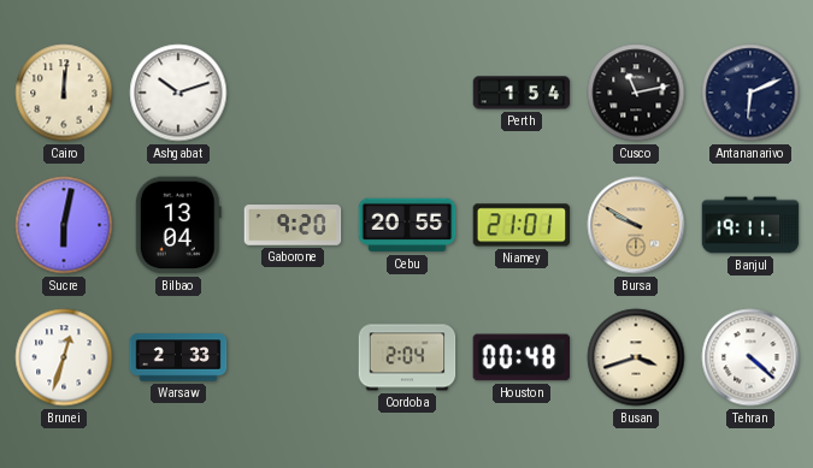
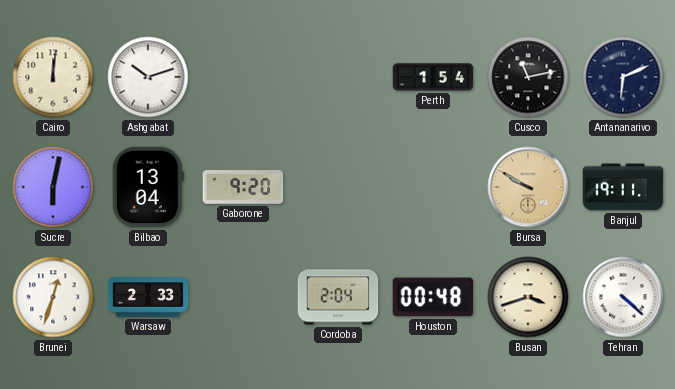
Cebu: 20:55 -> none (407, 225)
Niamey: 21:01 -> none (522, 225)
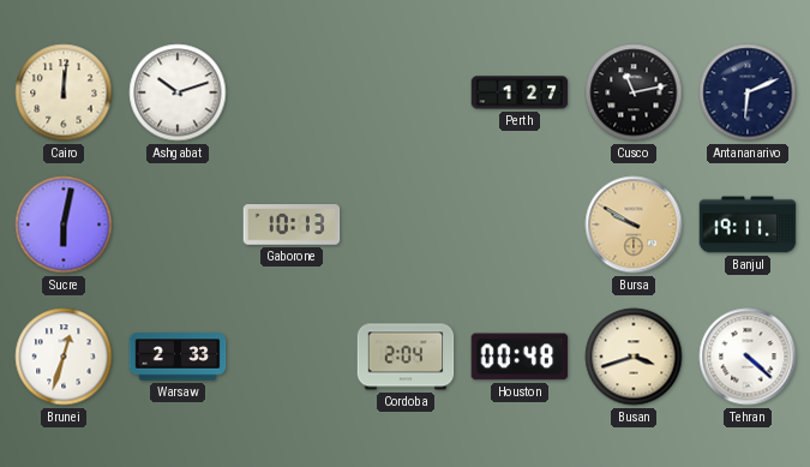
Perth: 1:54 -> 1:27 (520, 92)
Bilbao: 13:04 -> none (148, 187)
Gaborone: 9:20 -> 10:13 (292, 224)
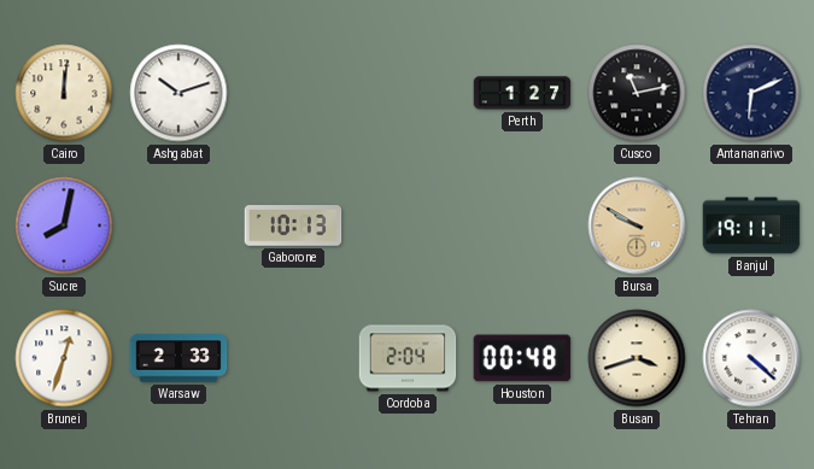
Sucre: 6:02 -> 8:02 (64, 225)
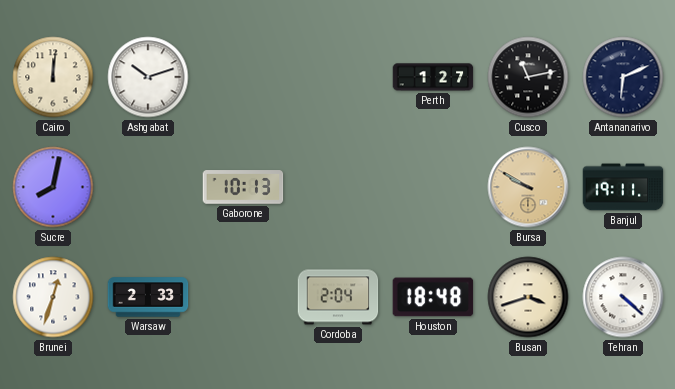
Houston: 00:48 -> 18:48 (433, 297)
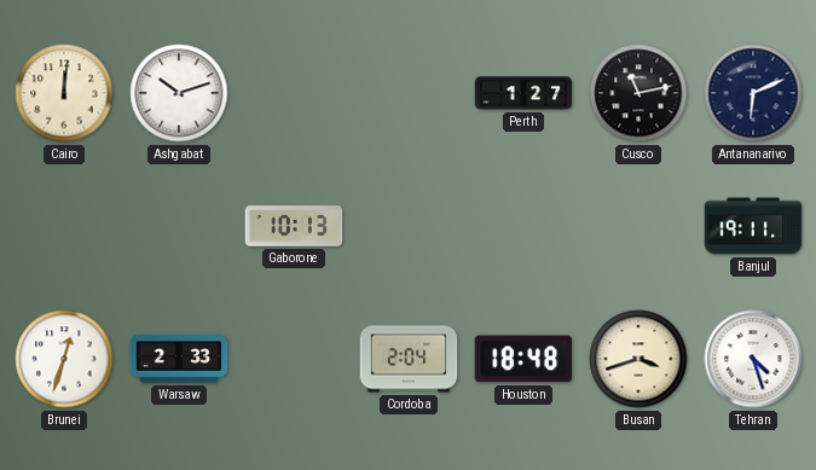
Sucre: 8:02 -> none (53, 187)
Bursa: 9:50 -> none (528, 187)
Tehran: 4:22 -> 4:27 (753, 359)
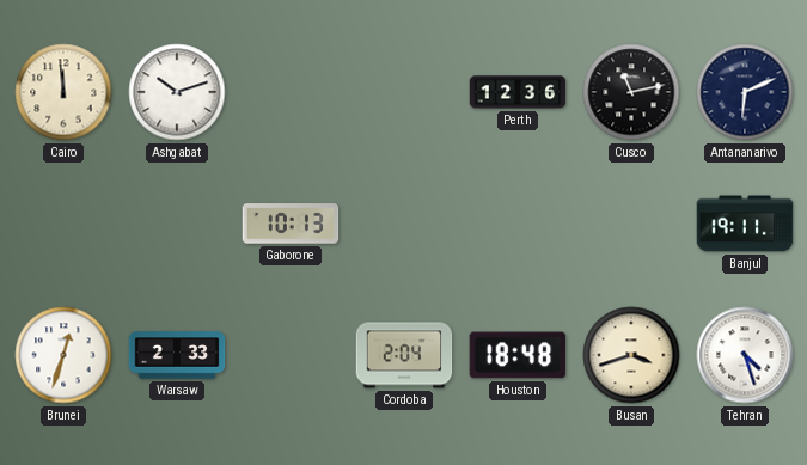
Cairo: 12:01 -> 11:59 (63, 92)
Perth: 1:27 -> 12:36 (518, 92)
